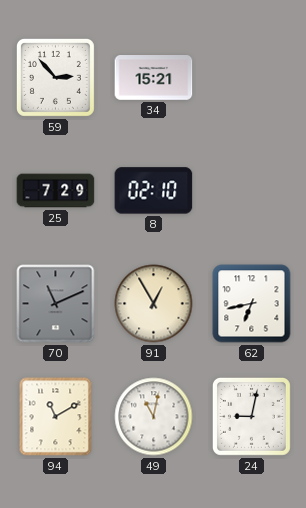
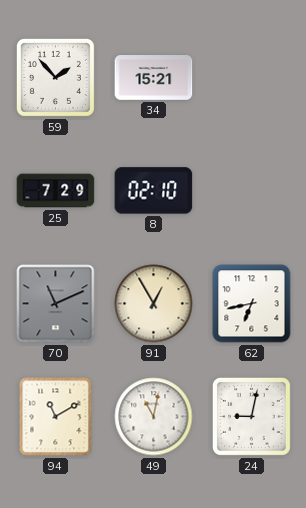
59: 2:53 -> 1:53 (55, 77)
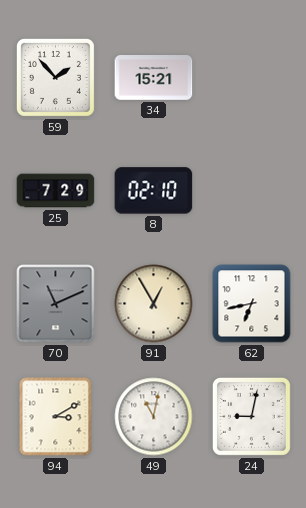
94: 11:10 -> 3:10 (56, 417)
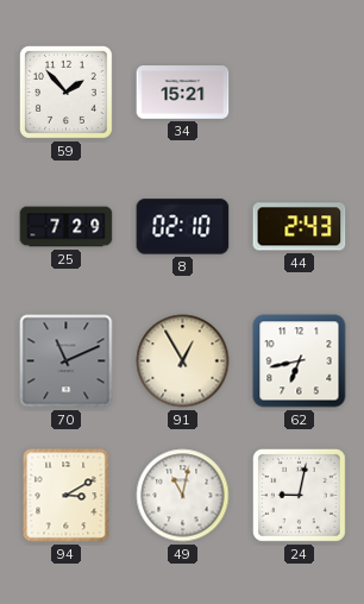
44: none -> 2:43 (300, 227)
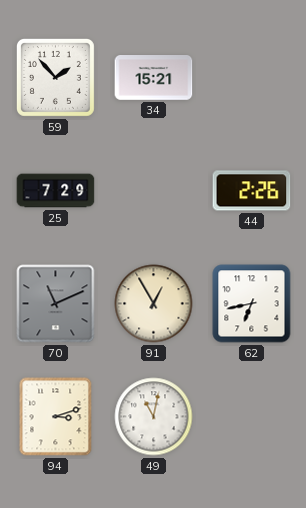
8: 02:10 -> none (183, 227)
44: 2:43 -> 2:26 (252, 191)
94: 3:10 -> 3:12 (56, 417)
24: 9:02 -> none (299, 495)
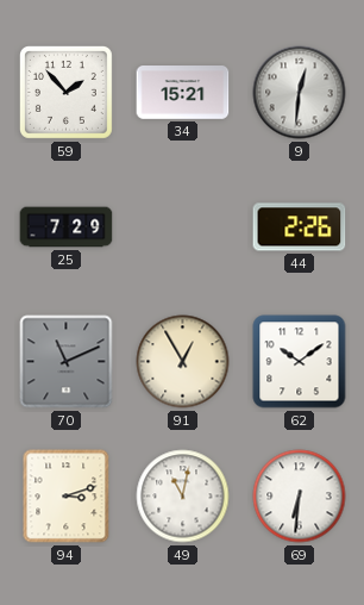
9: none -> 12:31 (300, 93)
62: 6:43 -> 10:09 (300, 362)
69: none -> 6:31 (300, 497)
